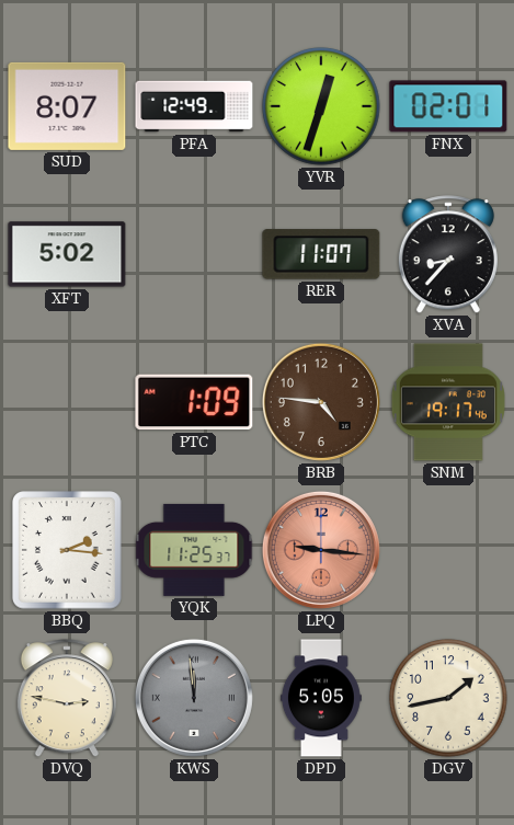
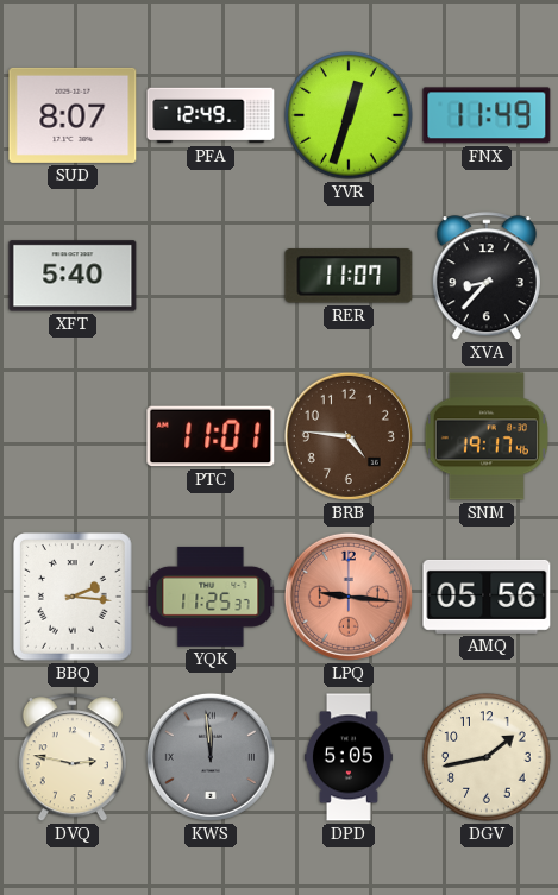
FNX: 02:01 -> 11:49 (487, 115)
XFT: 5:02 -> 5:40 (73, 276)
PTC: 1:09 -> 11:01 (211, 436)
AMQ: none -> 05:56 (487, 597)
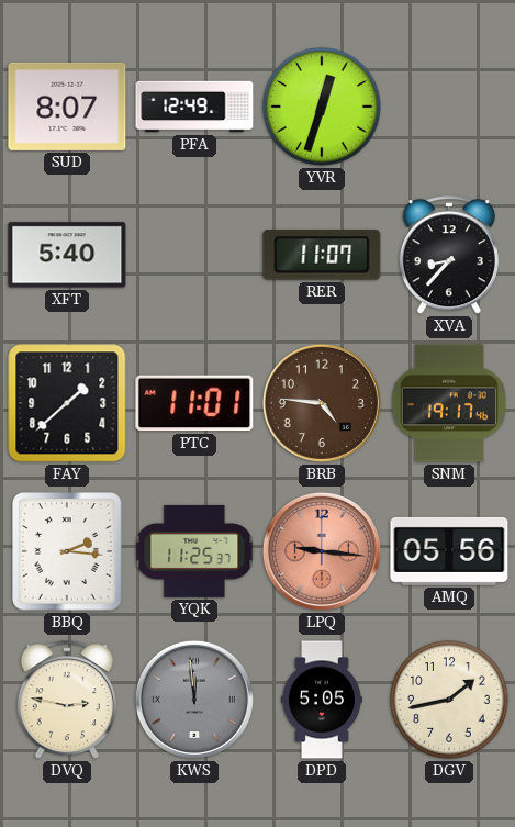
FNX: 11:49 -> none (487, 115)
FAY: none -> 1:38 (67, 403)
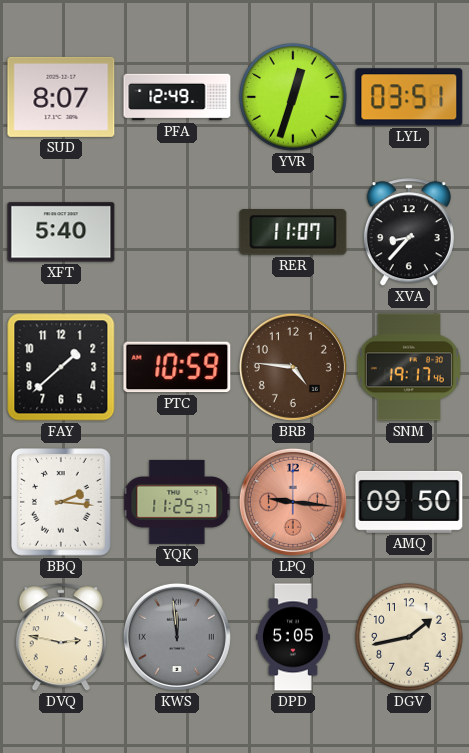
LYL: none -> 03:51 (409, 97)
PTC: 11:01 -> 10:59 (177, 367)
AMQ: 05:56 -> 09:50 (409, 502)
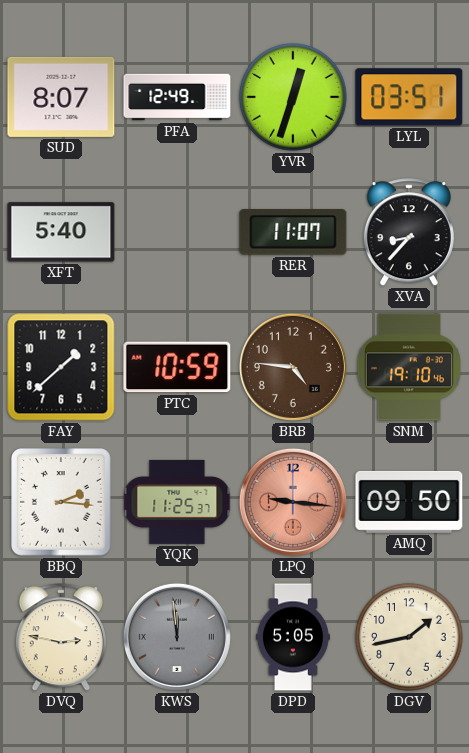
SNM: 19:17 -> 19:10 (409, 367)
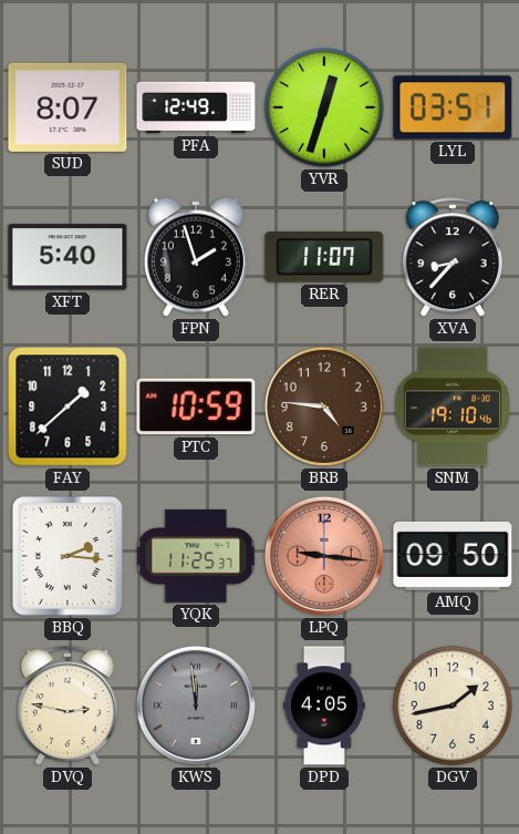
FPN: none -> 1:57 (196, 257)
DPD: 5:05 -> 4:05 (324, 706)
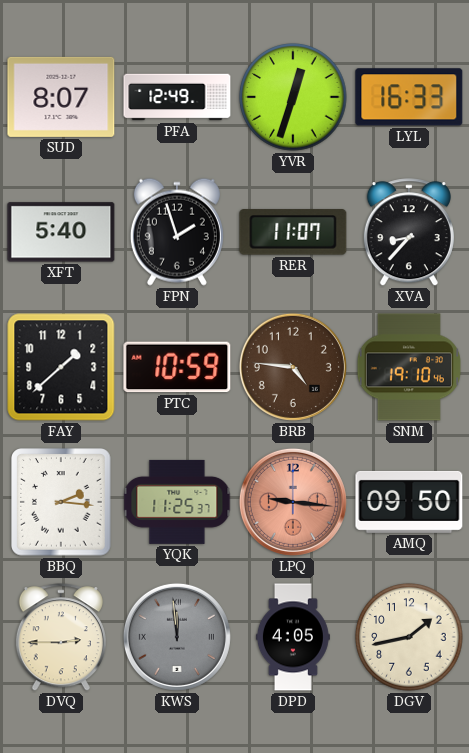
LYL: 03:51 -> 16:33 (409, 97)
DVQ: 2:47 -> 2:45 (61, 638)
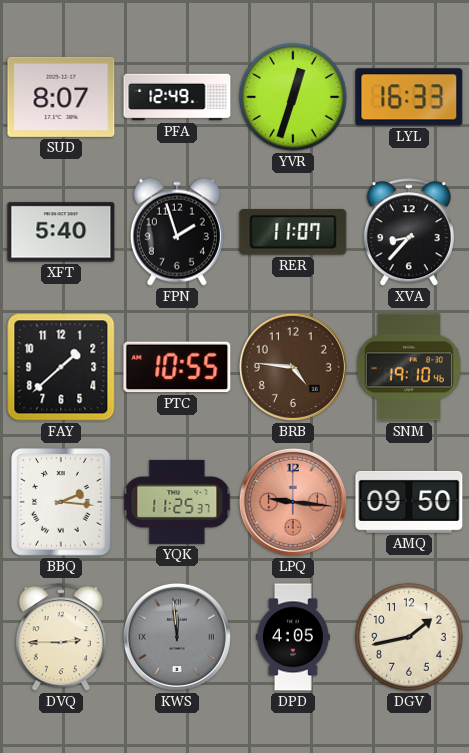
PTC: 10:59 -> 10:55 (177, 367)
